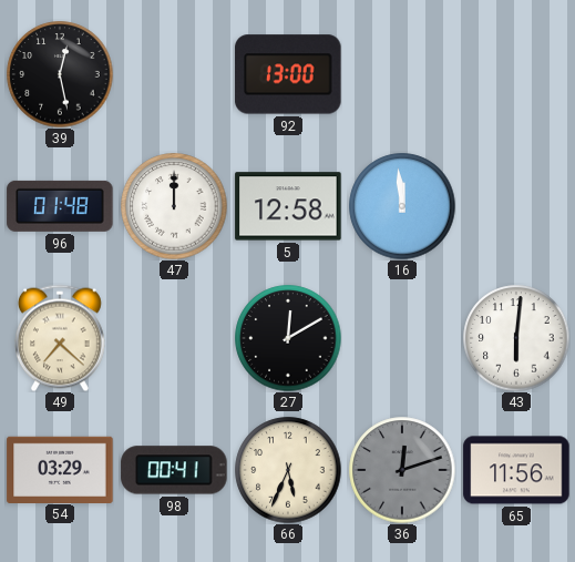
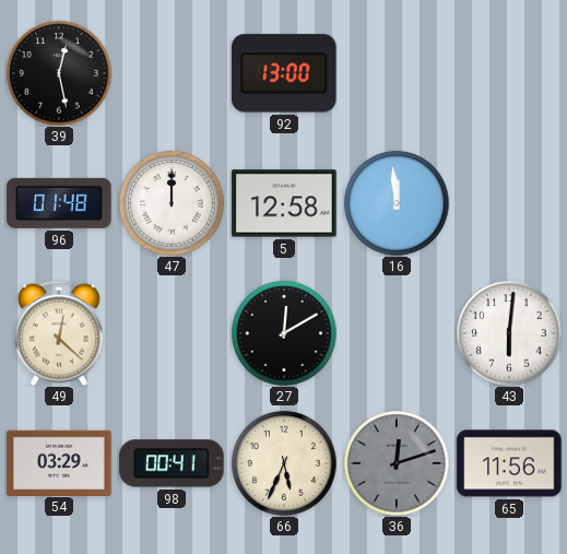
49: 7:22 -> 12:22 (59, 333)
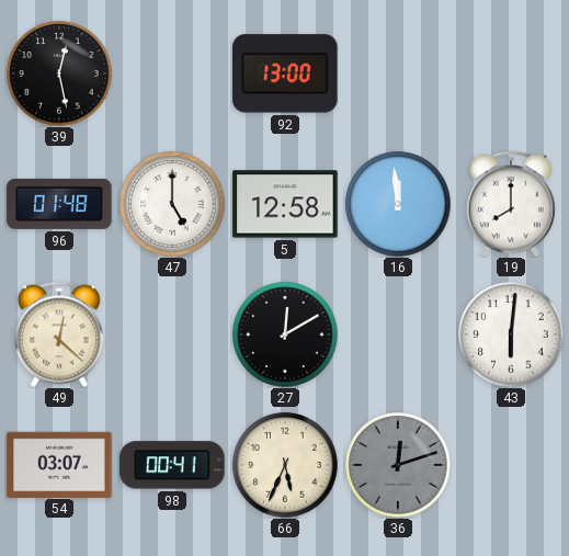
47: 12:00 -> 5:00 (172, 204)
19: none -> 8:00 (511, 204)
54: 03:29 -> 03:07 (59, 464)
65: 11:56 -> none (509, 463)
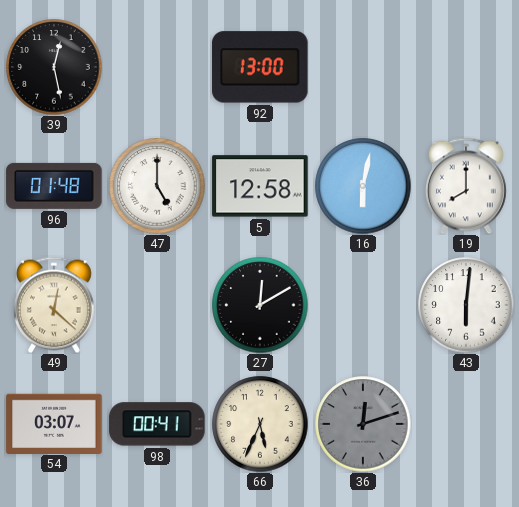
16: 11:59 -> 6:02 (363, 186)
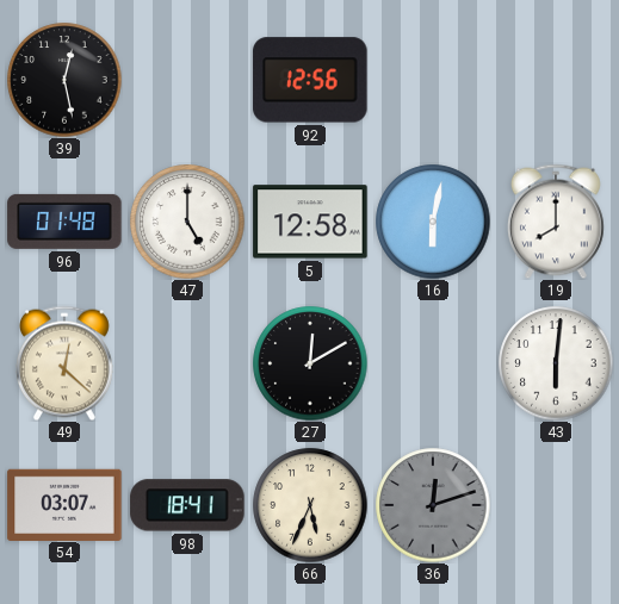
92: 13:00 -> 12:56 (310, 80)
98: 00:41 -> 18:41 (187, 505)
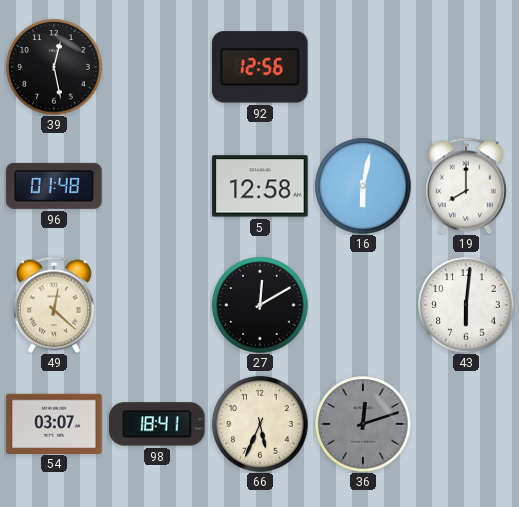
47: 5:00 -> none (187, 222)
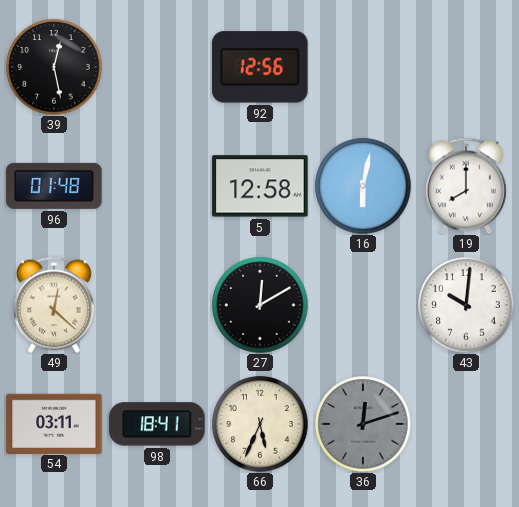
43: 6:01 -> 10:01 (466, 305)
54: 03:07 -> 03:11 (54, 423)
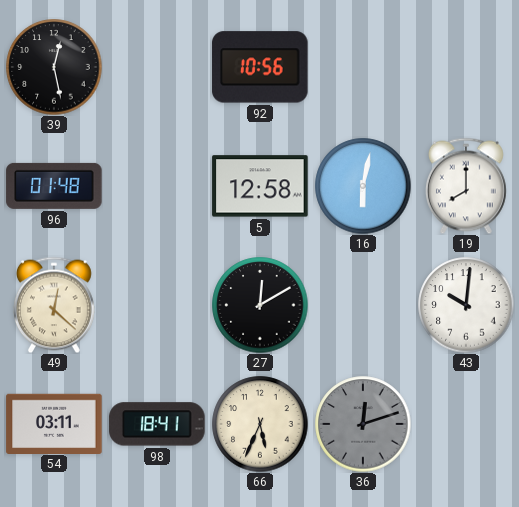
92: 12:56 -> 10:56 (260, 67)
